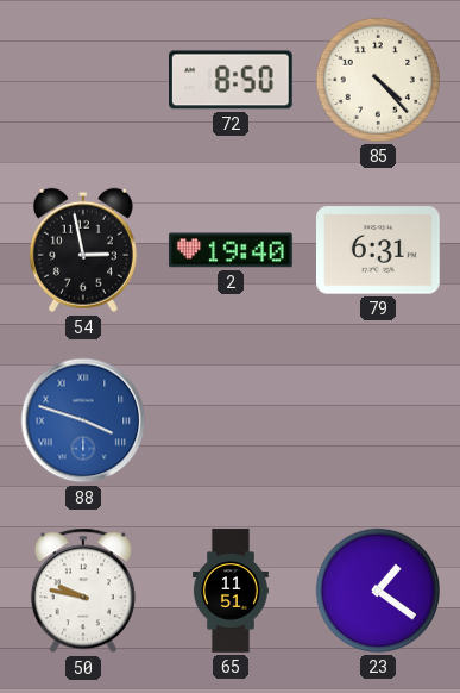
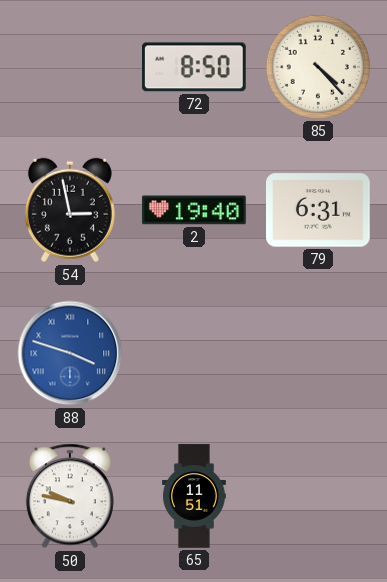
23: 1:21 -> none (378, 591)
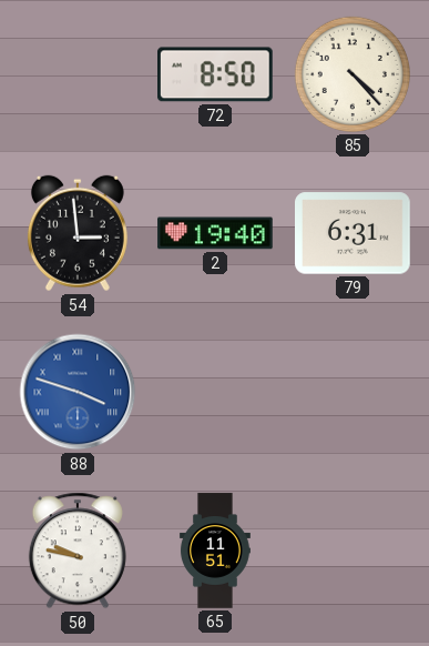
54: 2:58 -> 2:59 (78, 233)
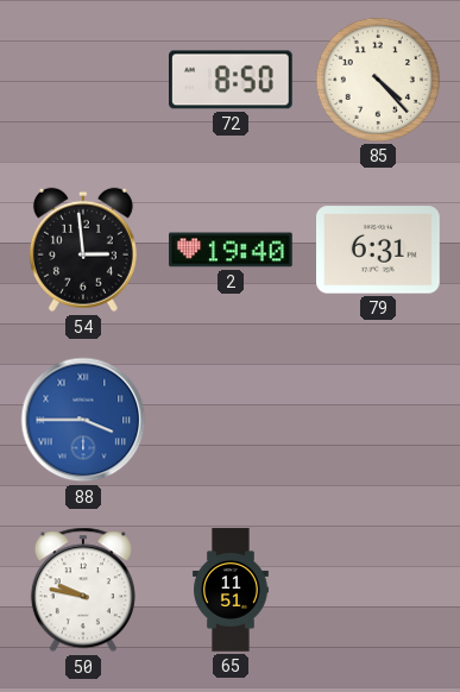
88: 3:48 -> 3:45 (83, 420)
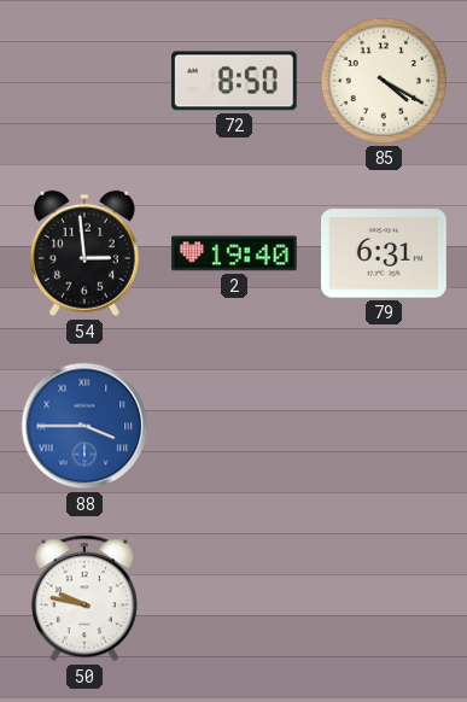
85: 4:23 -> 4:20 (384, 81)
65: 11:51 -> none (231, 590)
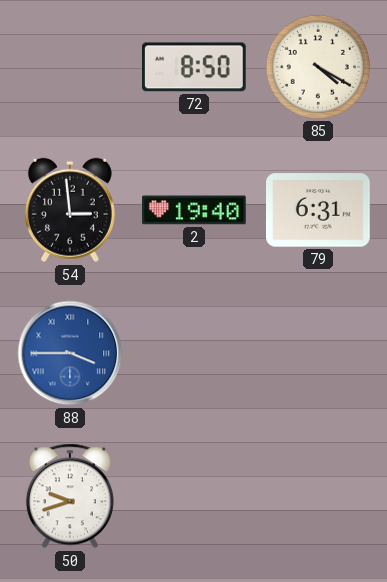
50: 9:47 -> 9:42 (70, 496)
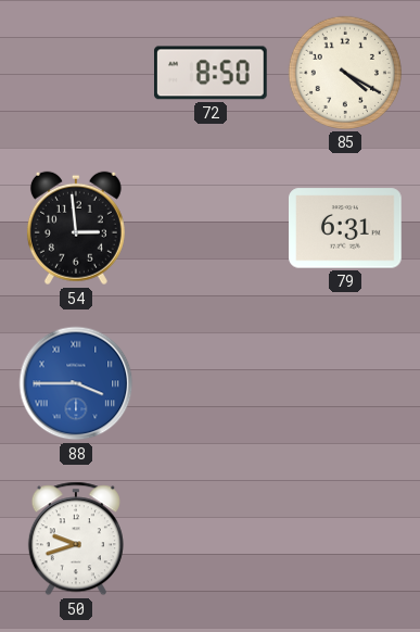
2: 19:40 -> none (194, 210)
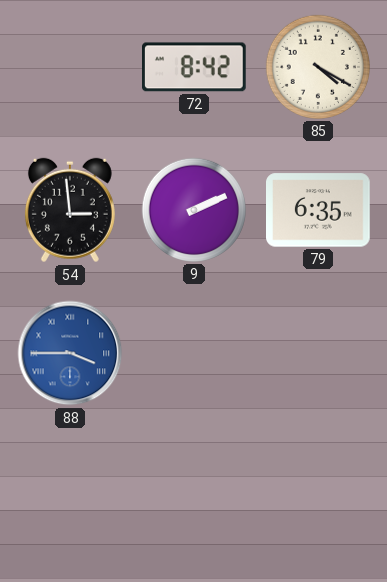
72: 8:50 -> 8:42 (195, 67)
9: none -> 2:11 (194, 210)
79: 6:31 -> 6:35 (319, 210)
50: 9:42 -> none (76, 539)
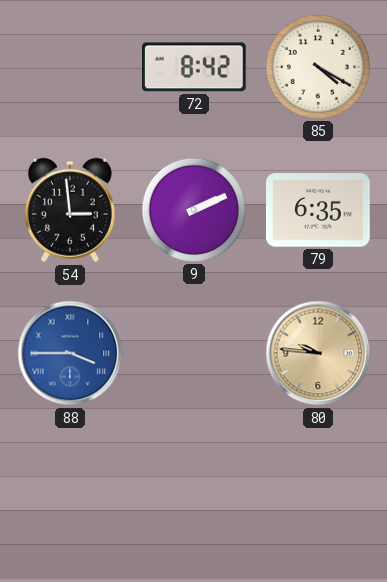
80: none -> 9:46 (318, 353)
